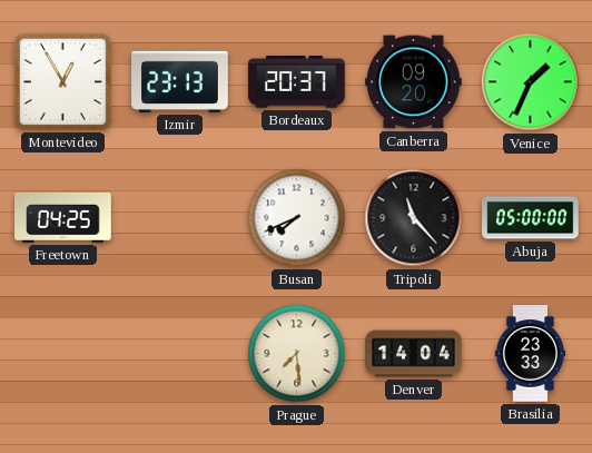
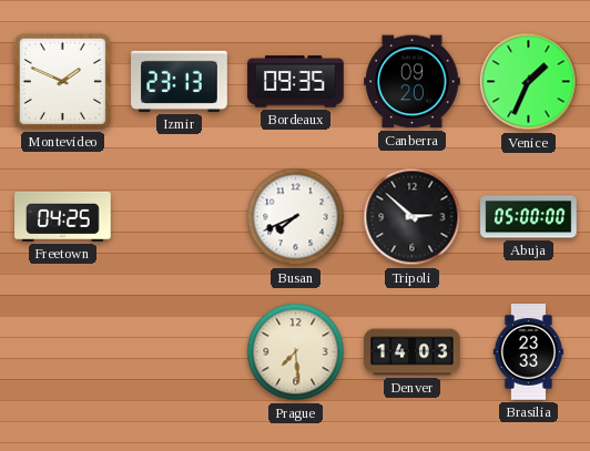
Montevideo: 12:55 -> 1:49 (62, 81)
Bordeaux: 20:37 -> 09:35 (296, 82)
Tripoli: 11:23 -> 2:52 (413, 217)
Denver: 14:04 -> 14:03 (413, 352)
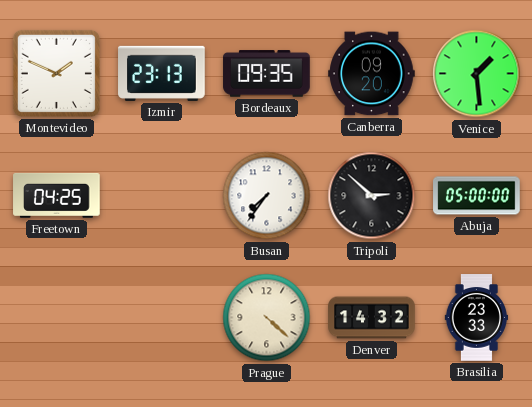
Venice: 1:34 -> 1:29 (477, 74)
Busan: 7:41 -> 7:36 (267, 196)
Prague: 7:29 -> 4:22 (267, 318)
Denver: 14:03 -> 14:32 (372, 318)
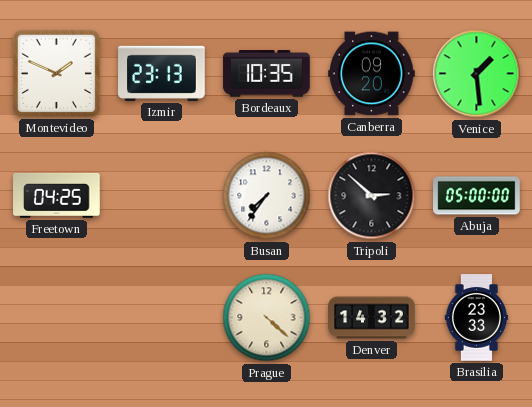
Bordeaux: 09:35 -> 10:35 (267, 74)
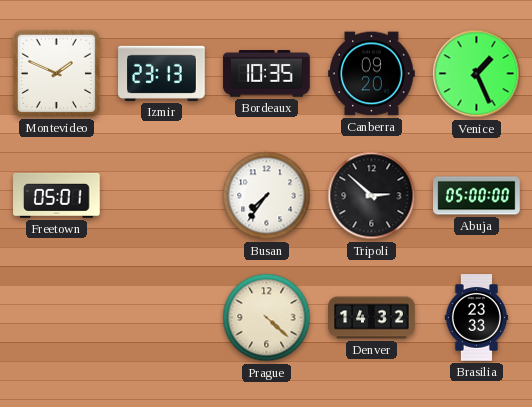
Venice: 1:29 -> 1:26 (477, 74)
Freetown: 04:25 -> 05:01 (57, 195)
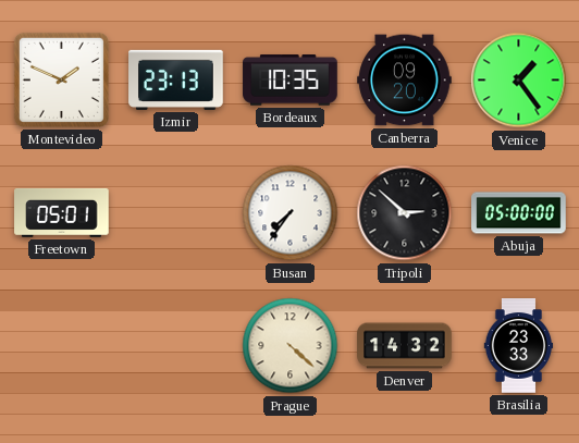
Venice: 1:26 -> 1:24 (519, 81)
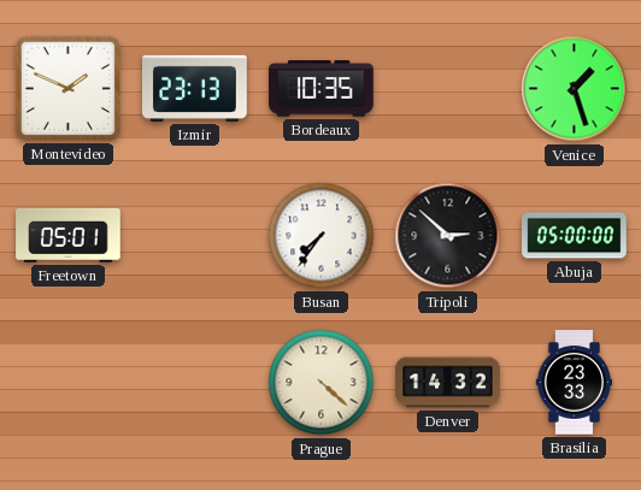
Canberra: 09:20 -> none (405, 81)
Venice: 1:24 -> 1:27 (575, 89)
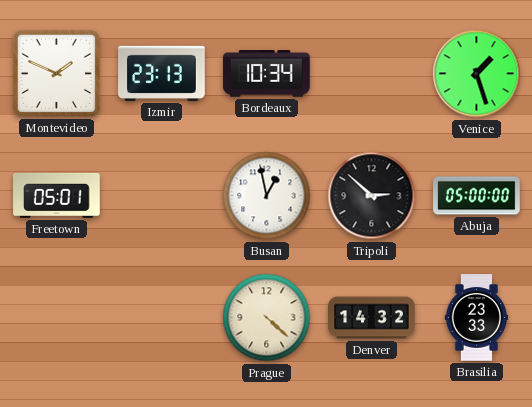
Bordeaux: 10:35 -> 10:34 (267, 74)
Busan: 7:36 -> 12:58 (267, 196)
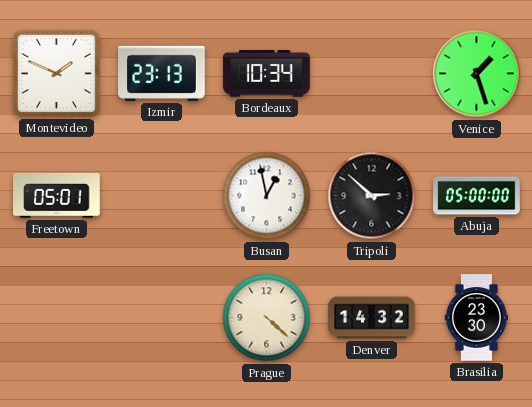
Brasilia: 23:33 -> 23:30 (477, 318)
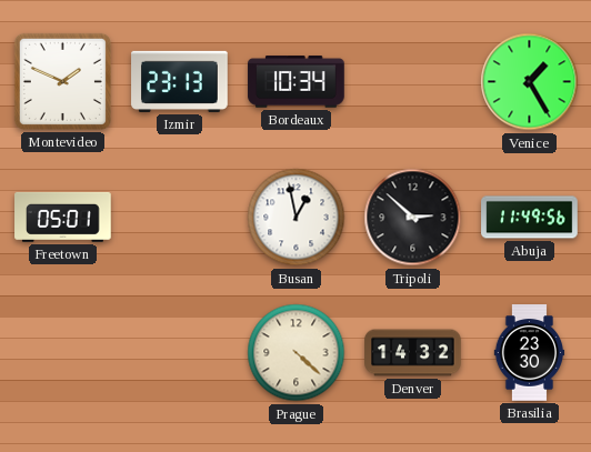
Venice: 1:27 -> 1:25 (530, 82)
Abuja: 05:00 -> 11:49 (530, 218)
